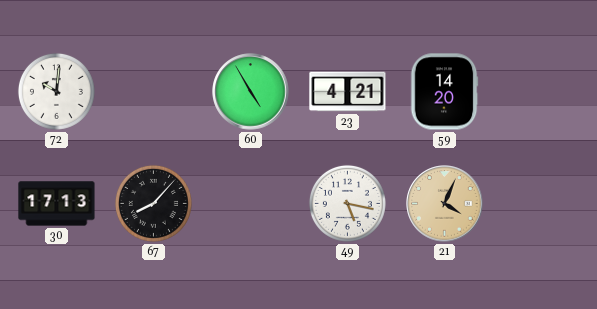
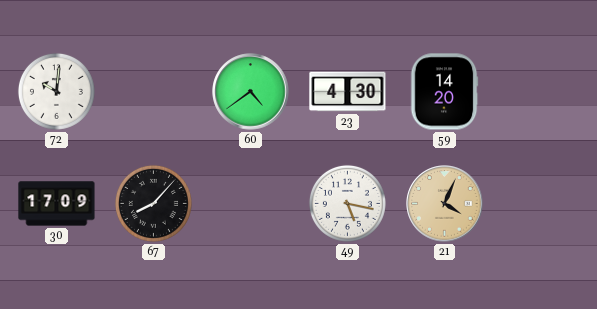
60: 4:55 -> 4:39 (251, 92)
23: 4:21 -> 4:30 (348, 92)
30: 17:13 -> 17:09 (57, 204)
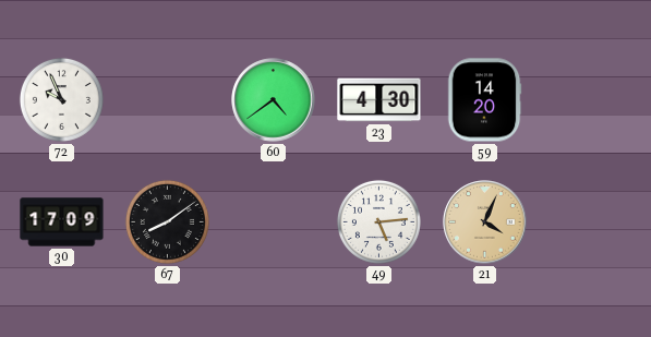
72: 10:01 -> 9:56 (61, 99)
67: 8:07 -> 8:09 (167, 221)
49: 5:17 -> 5:14 (378, 221)
